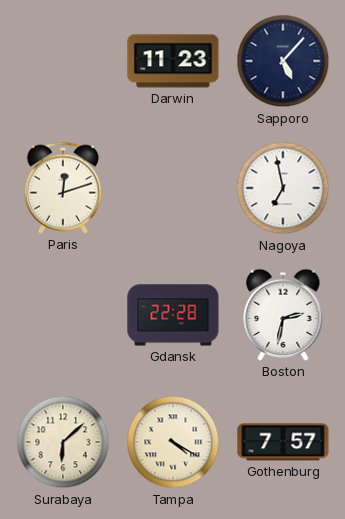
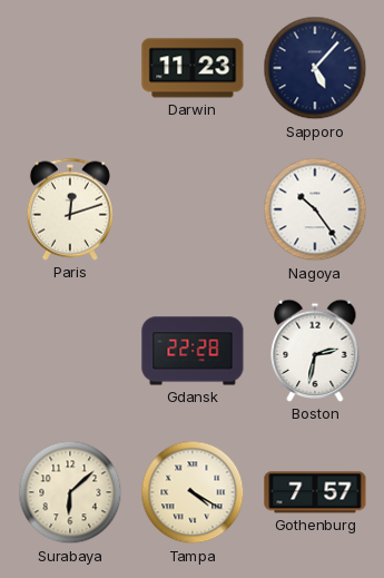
Nagoya: 6:58 -> 10:24 (315, 209)
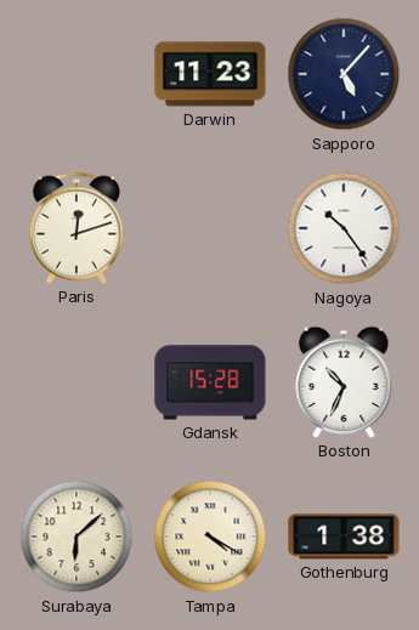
Gdansk: 22:28 -> 15:28 (210, 382)
Boston: 2:32 -> 10:34 (344, 382)
Gothenburg: 7:57 -> 1:38 (344, 537)
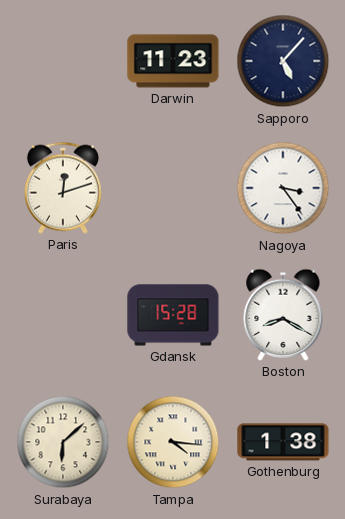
Nagoya: 10:24 -> 3:24 (283, 188)
Boston: 10:34 -> 8:20 (283, 315)
Tampa: 4:20 -> 4:16 (173, 442)
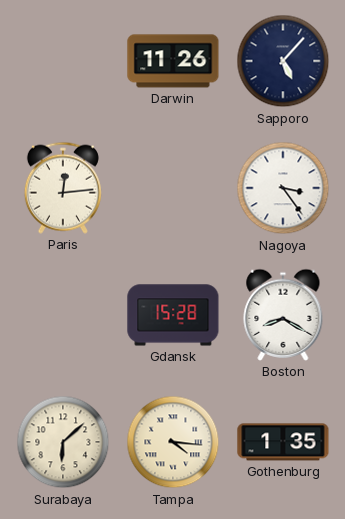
Darwin: 11:23 -> 11:26 (173, 61)
Paris: 12:12 -> 12:14 (63, 188)
Gothenburg: 1:38 -> 1:35 (283, 442)
